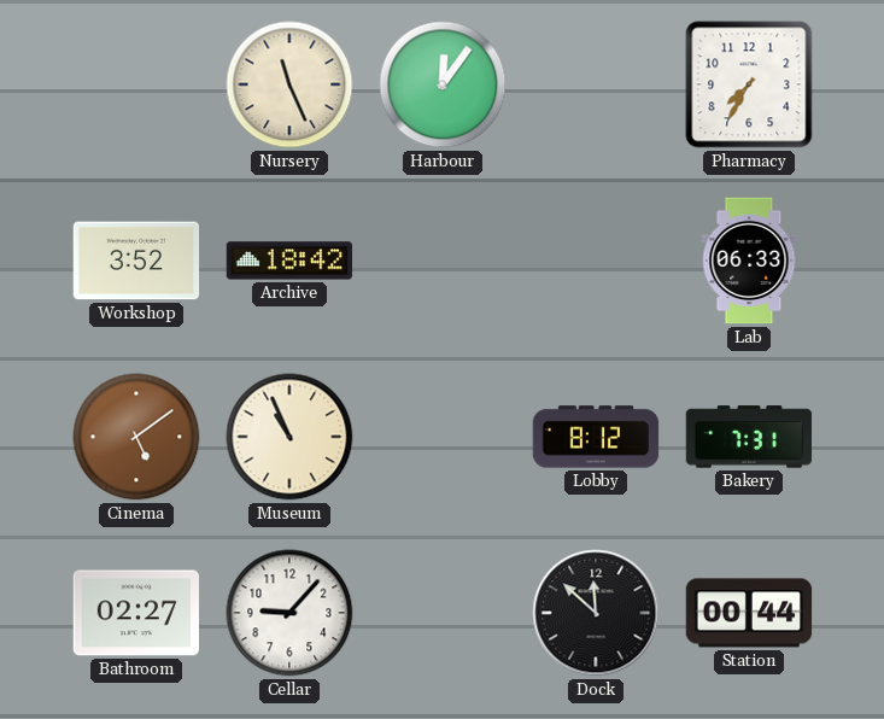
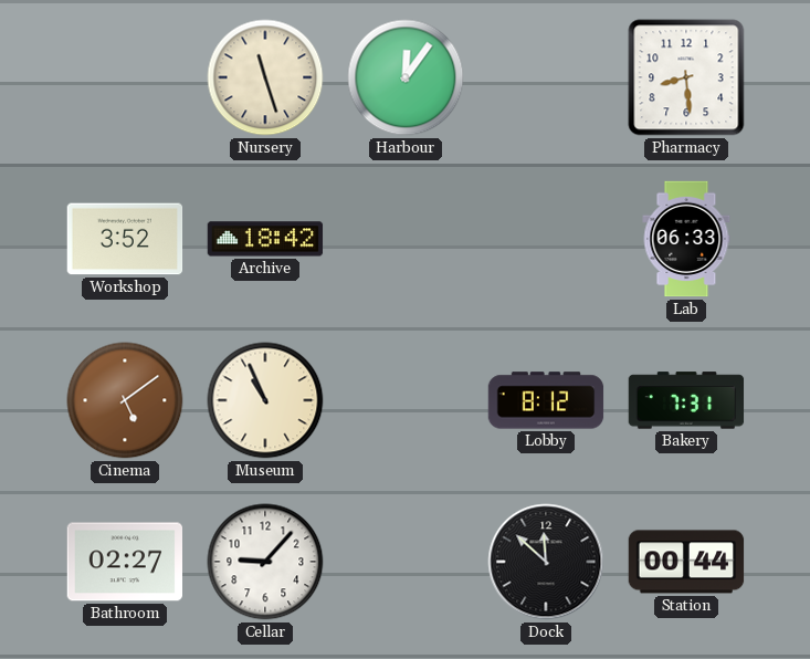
Nursery: 11:26 -> 11:27 (265, 77)
Pharmacy: 7:35 -> 8:29 (686, 77)
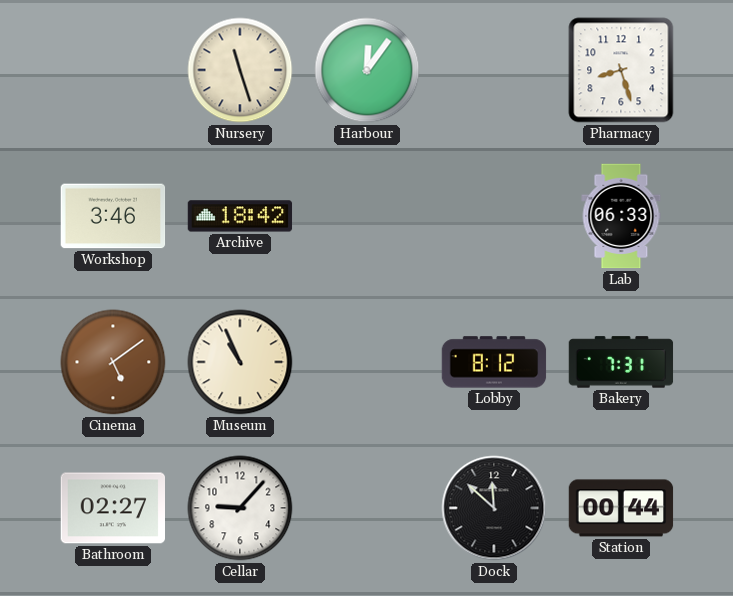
Pharmacy: 8:29 -> 8:27 (621, 70)
Workshop: 3:52 -> 3:46 (113, 216)
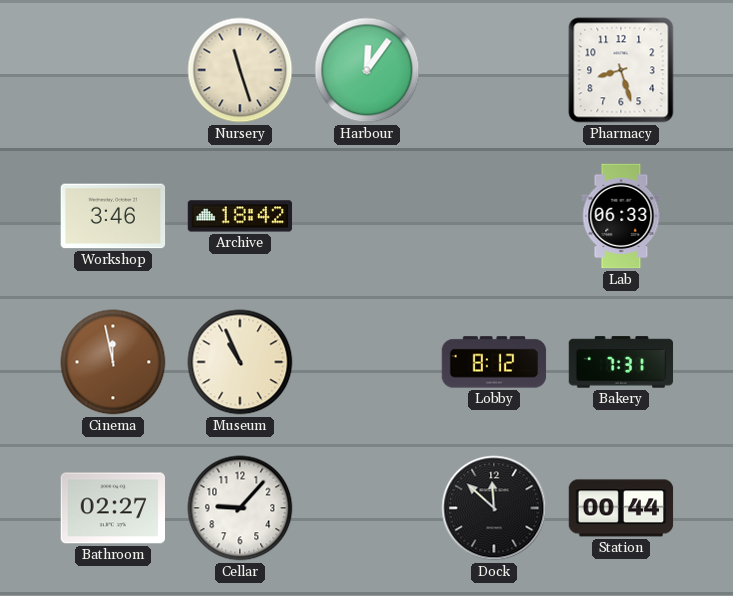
Cinema: 5:09 -> 11:58 (113, 362)
